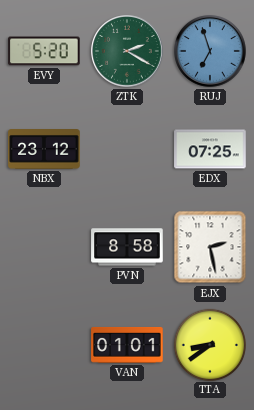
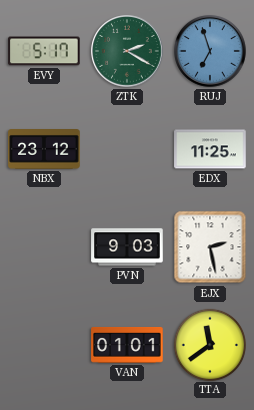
EVY: 5:20 -> 5:17 (44, 51)
EDX: 07:25 -> 11:25 (210, 149)
PVN: 8:58 -> 9:03 (127, 247)
TTA: 8:39 -> 11:39 (209, 344)
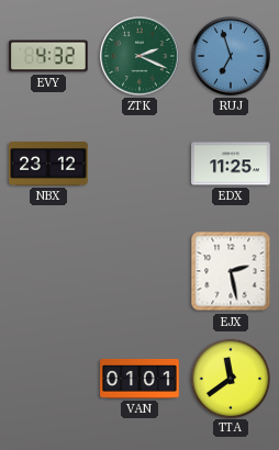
EVY: 5:17 -> 4:32 (48, 56)
ZTK: 2:20 -> 2:19 (139, 56)
PVN: 9:03 -> none (127, 247)
